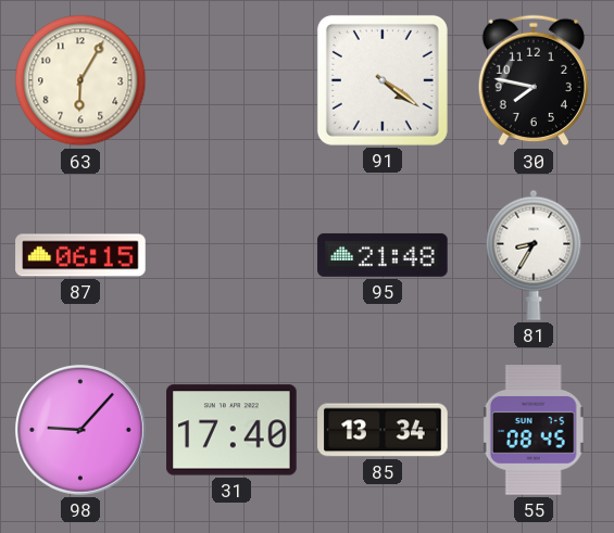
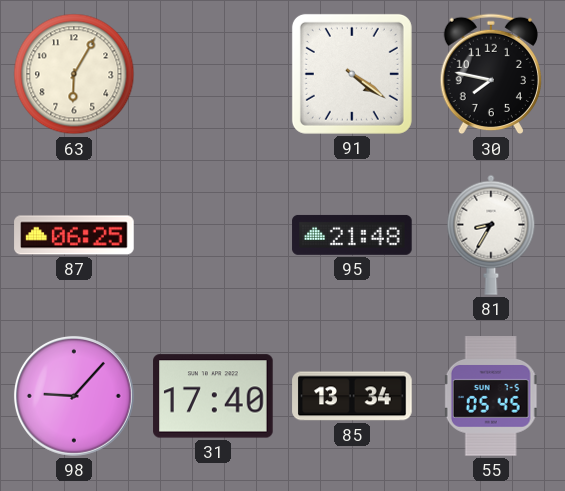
87: 06:15 -> 06:25 (74, 235)
55: 08:45 -> 05:45 (491, 396)
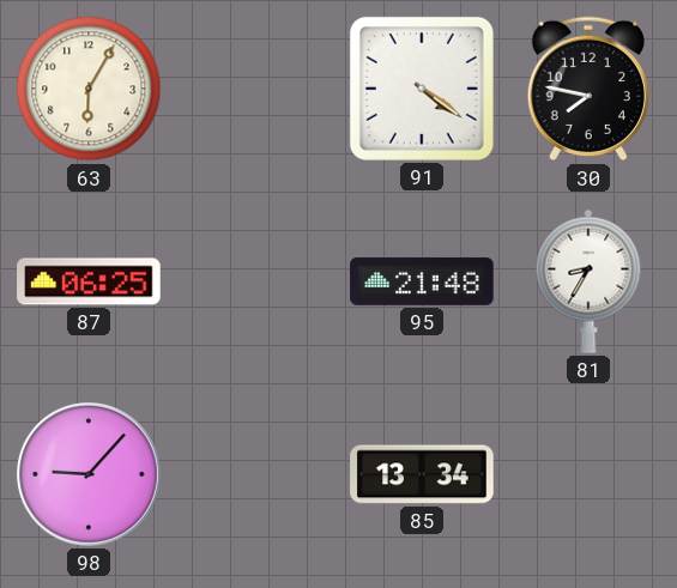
31: 17:40 -> none (213, 396)
55: 05:45 -> none (491, 396)
